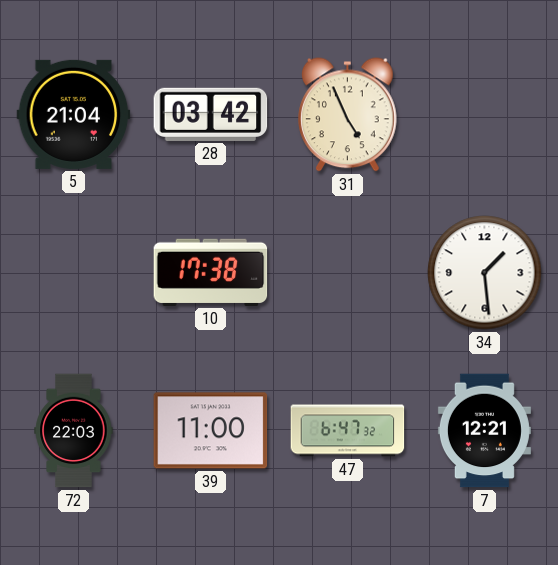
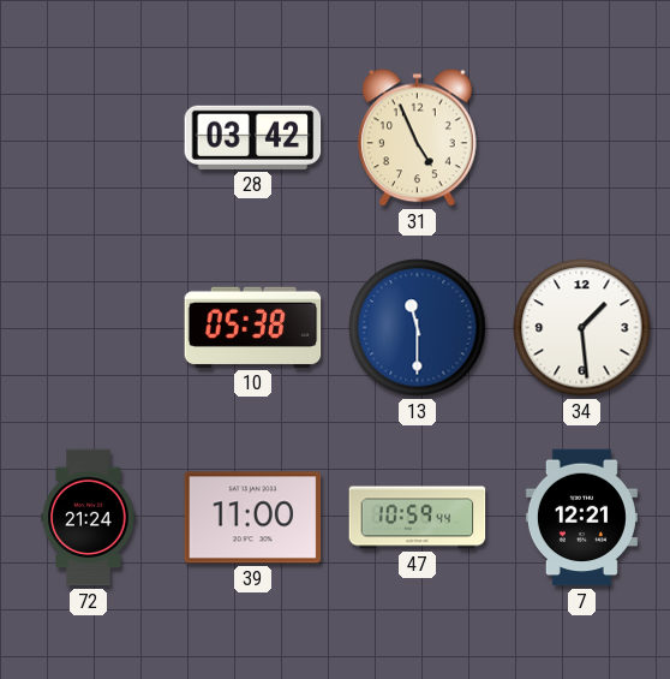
5: 21:04 -> none (74, 114)
10: 17:38 -> 05:38 (253, 327)
13: none -> 11:30 (418, 328)
72: 22:03 -> 21:24 (89, 518)
47: 6:47 -> 10:59 (418, 518)
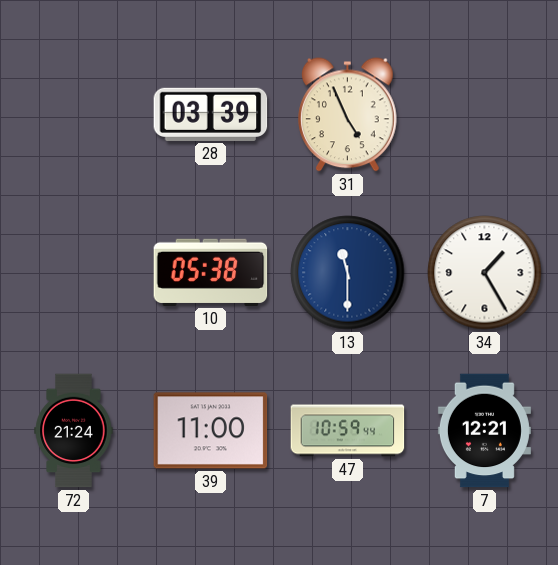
28: 03:42 -> 03:39 (211, 114)
34: 1:29 -> 1:25 (485, 273)
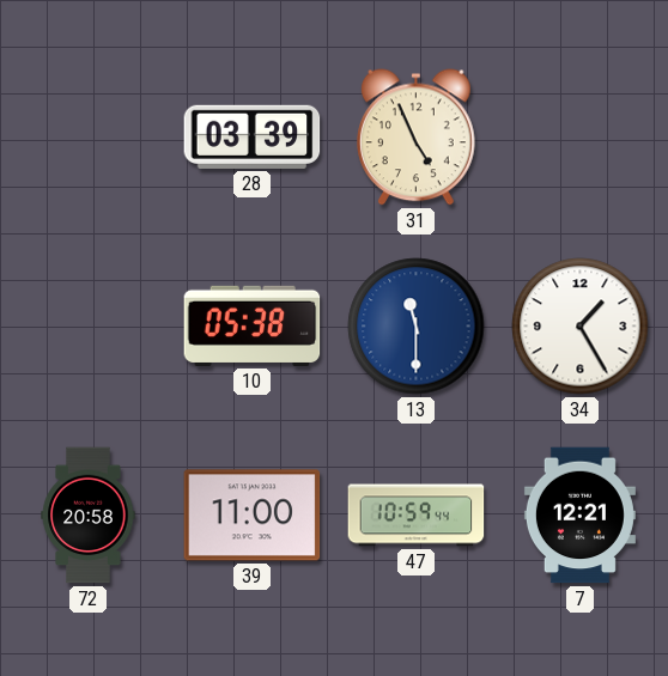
72: 21:24 -> 20:58 (89, 516)
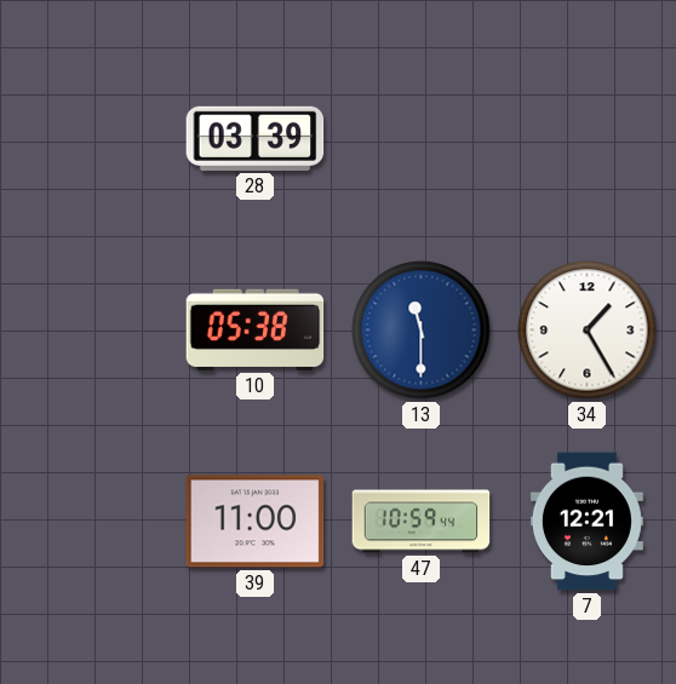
31: 4:56 -> none (417, 138)
72: 20:58 -> none (89, 516)
